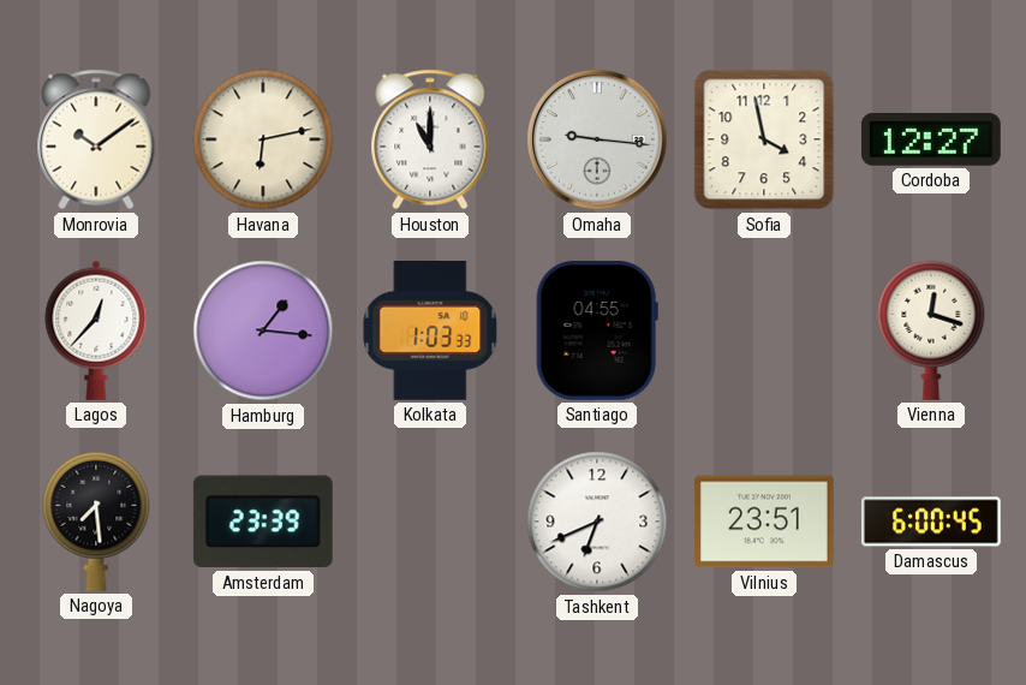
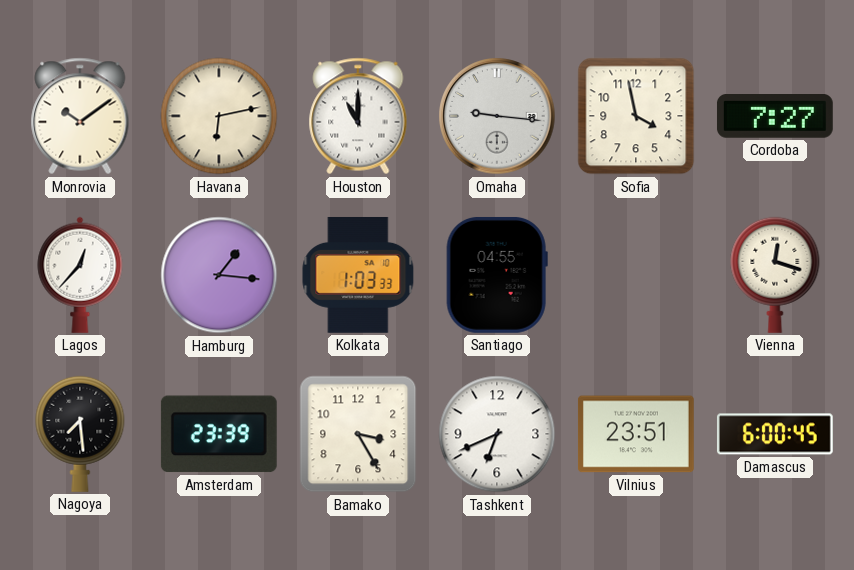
Cordoba: 12:27 -> 7:27 (775, 117)
Bamako: none -> 3:25 (358, 434)
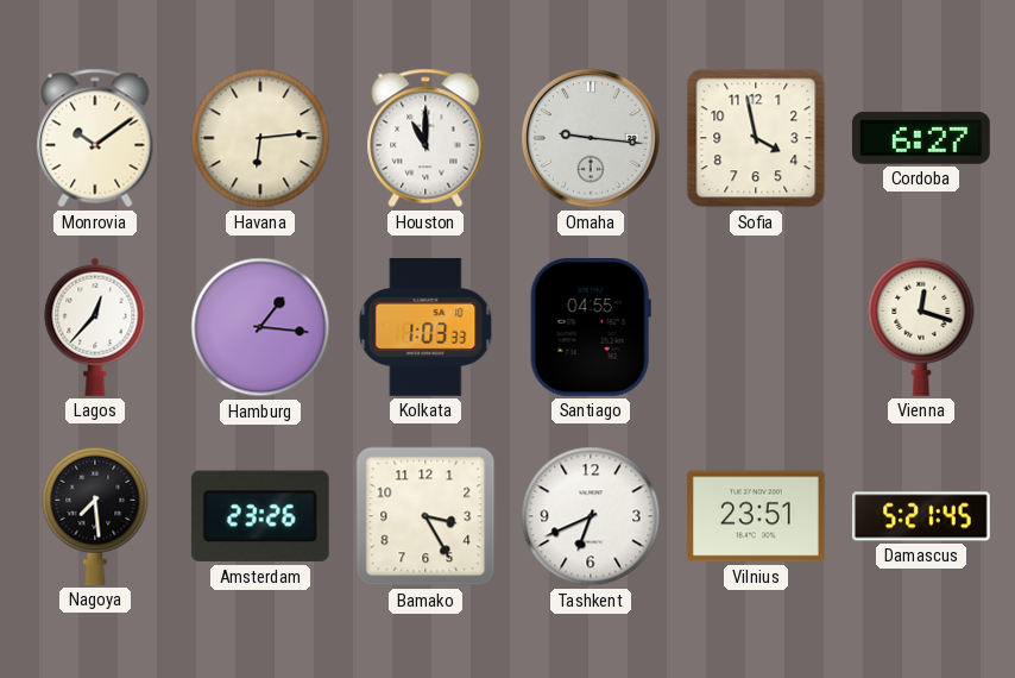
Havana: 6:13 -> 6:14 (260, 138)
Cordoba: 7:27 -> 6:27 (921, 139)
Amsterdam: 23:39 -> 23:26 (260, 516)
Damascus: 6:00 -> 5:21 (921, 516)
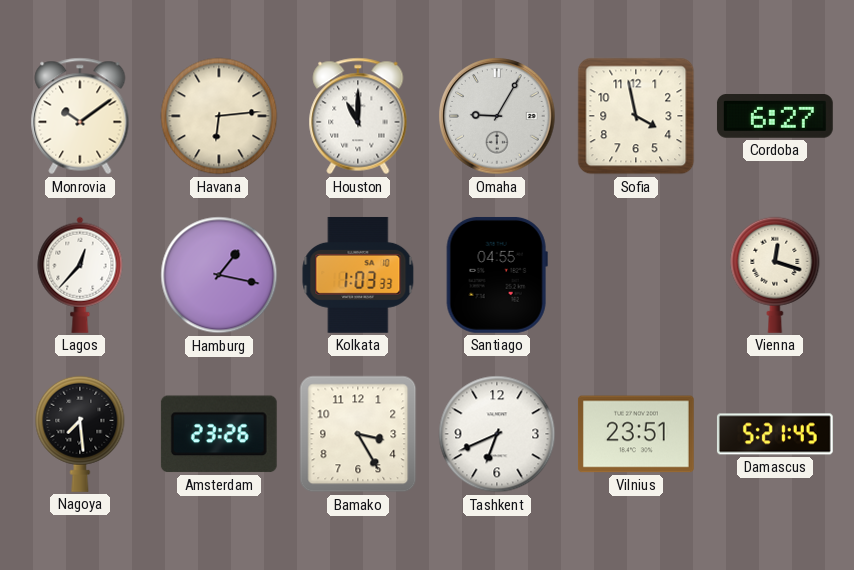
Omaha: 9:16 -> 9:05 (497, 116)
Hamburg: 1:16 -> 1:17 (219, 275)
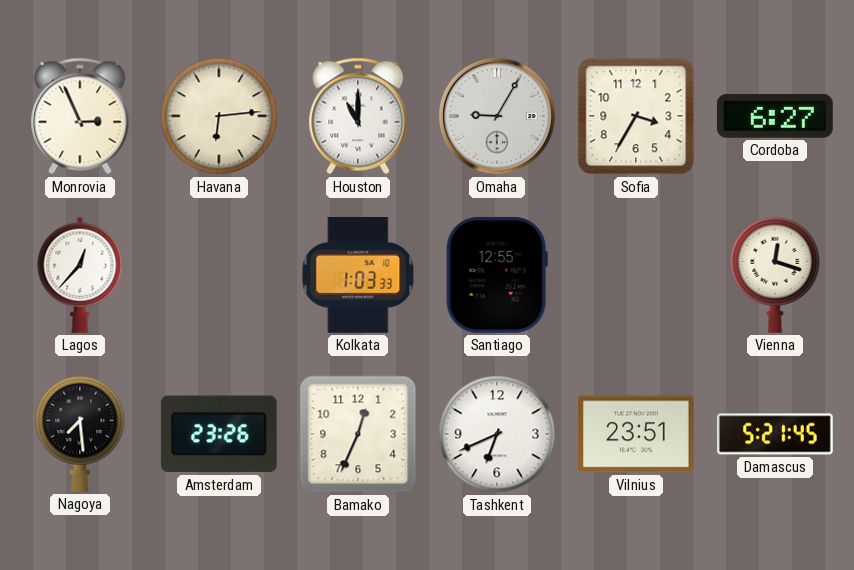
Monrovia: 10:09 -> 2:56 (80, 116)
Sofia: 3:58 -> 3:35 (636, 116)
Hamburg: 1:17 -> none (219, 275)
Santiago: 04:55 -> 12:55 (497, 275)
Bamako: 3:25 -> 12:34 (358, 434)
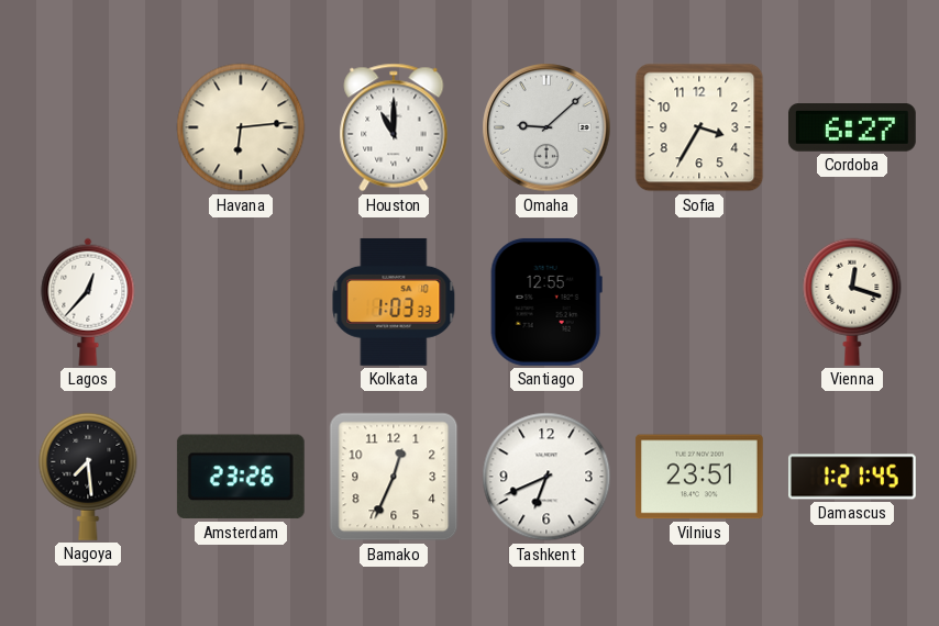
Monrovia: 2:56 -> none (80, 116)
Omaha: 9:05 -> 9:08 (546, 127)
Damascus: 5:21 -> 1:21 (852, 477)
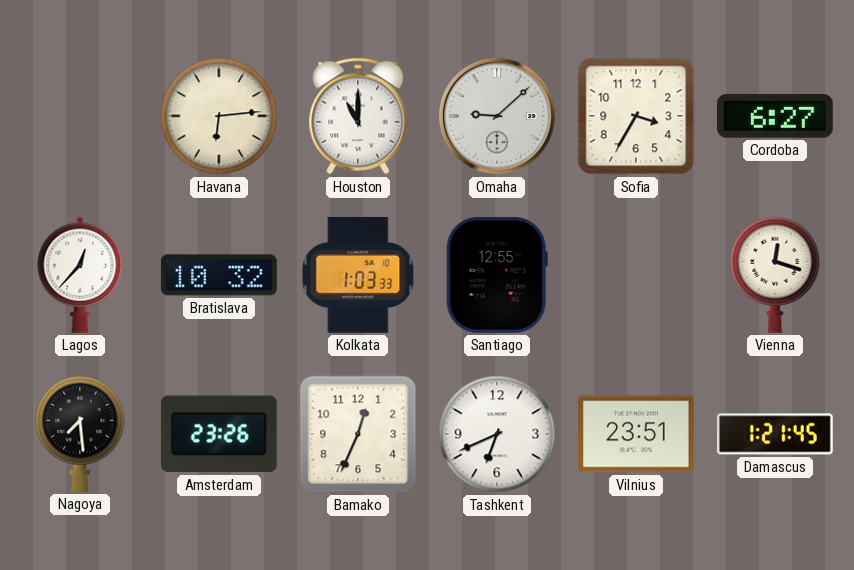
Bratislava: none -> 10:32 (219, 275)
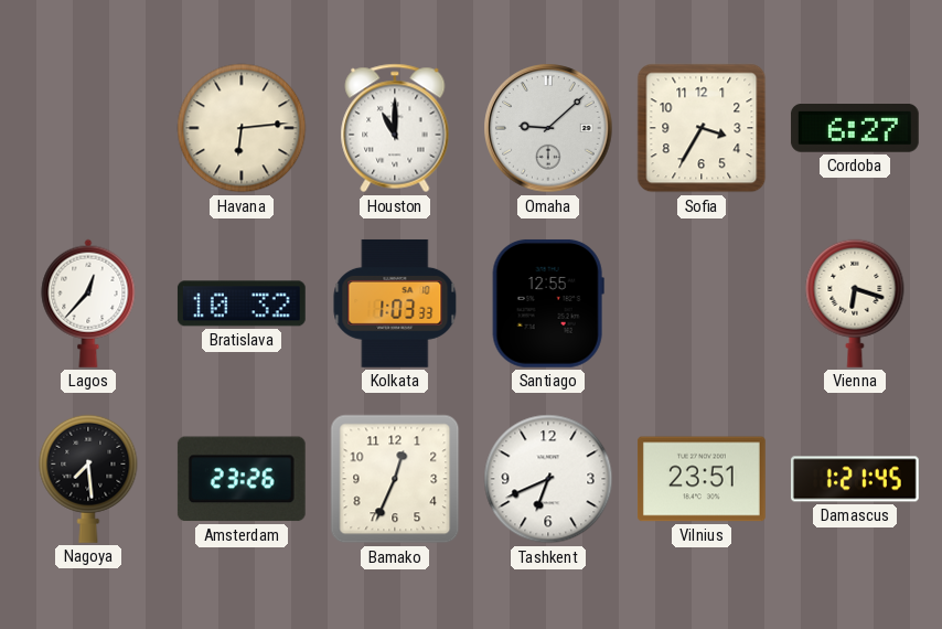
Vienna: 12:18 -> 6:18 (855, 303)
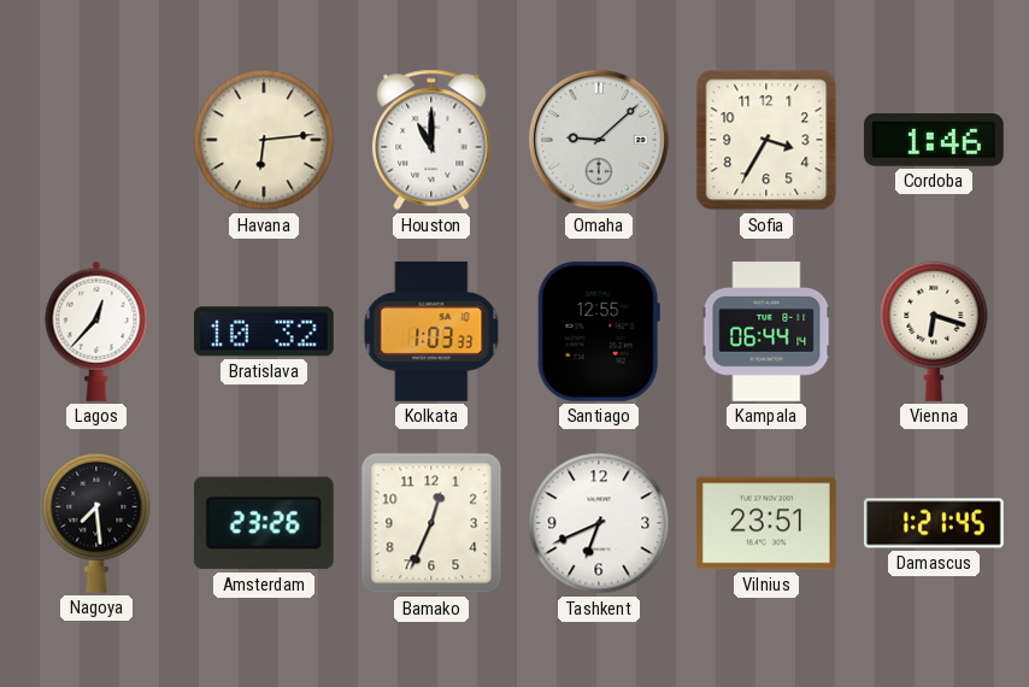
Cordoba: 6:27 -> 1:46 (934, 141)
Kampala: none -> 06:44 (766, 333)
